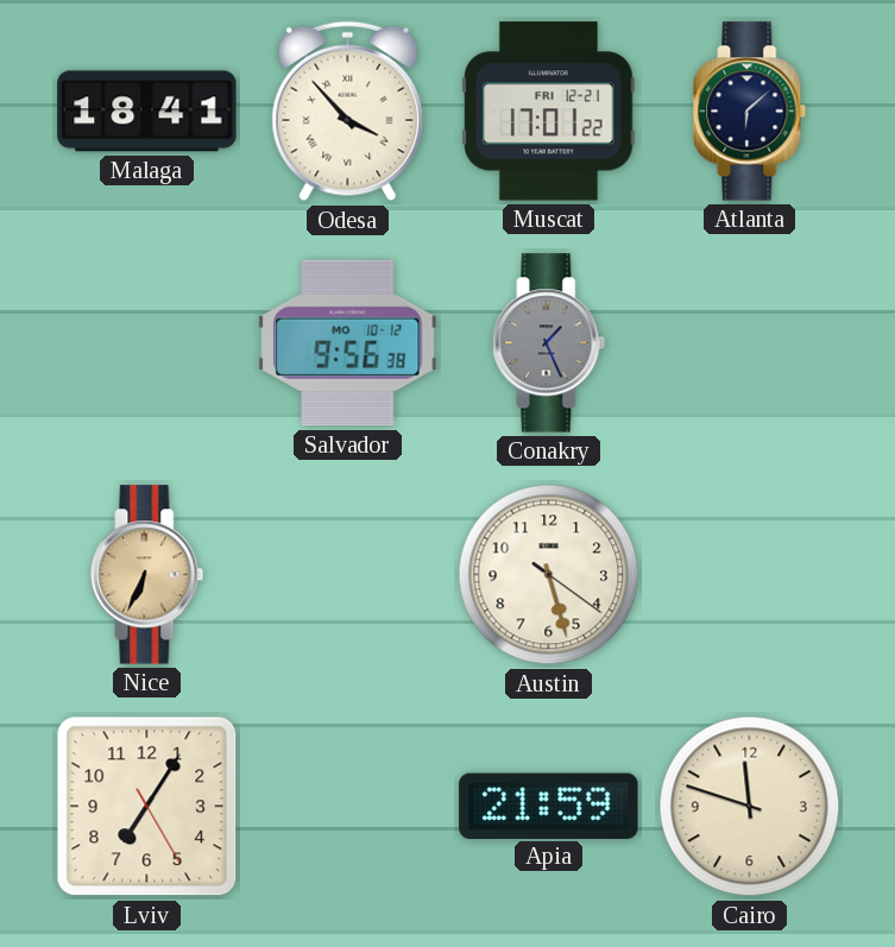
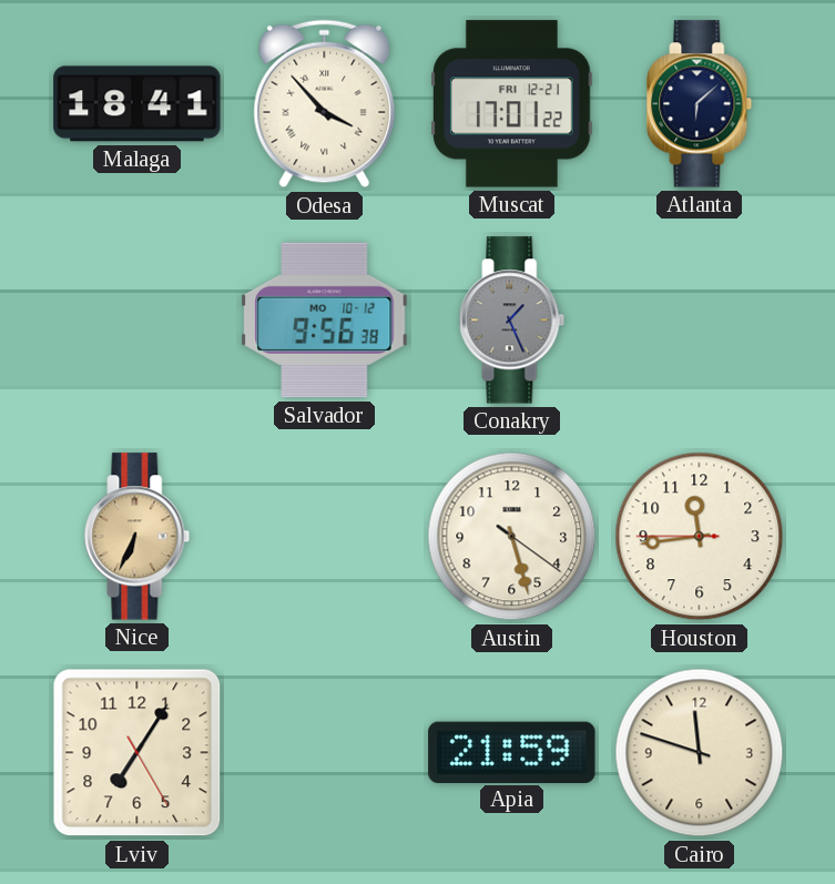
Houston: none -> 11:43 (700, 537)
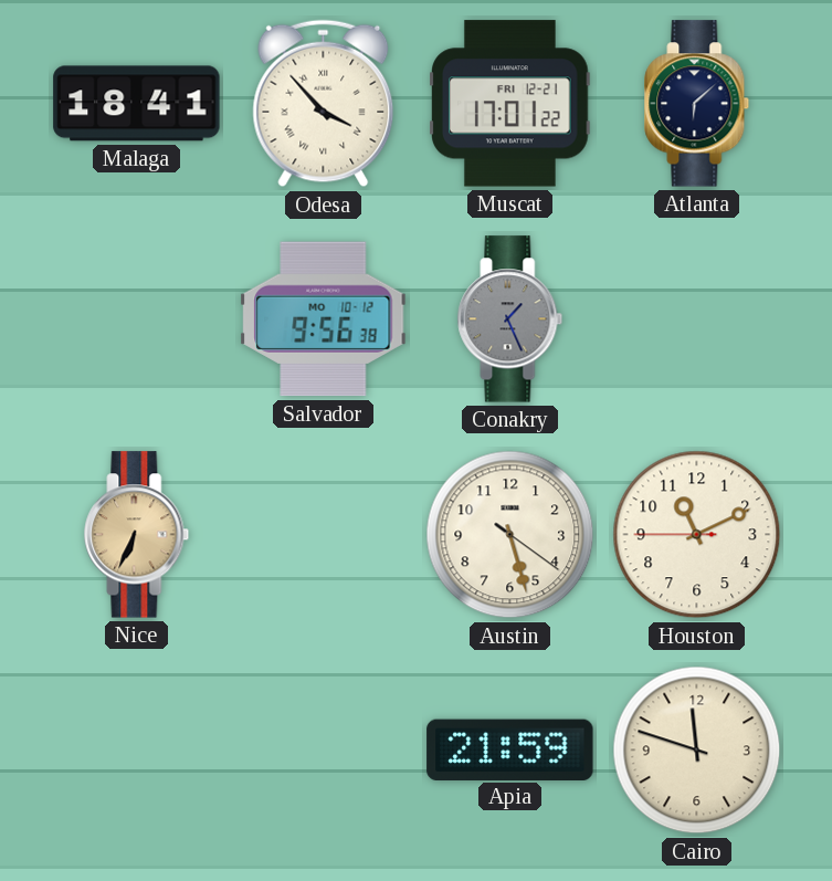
Houston: 11:43 -> 11:10 (697, 535)
Lviv: 7:05 -> none (138, 753)
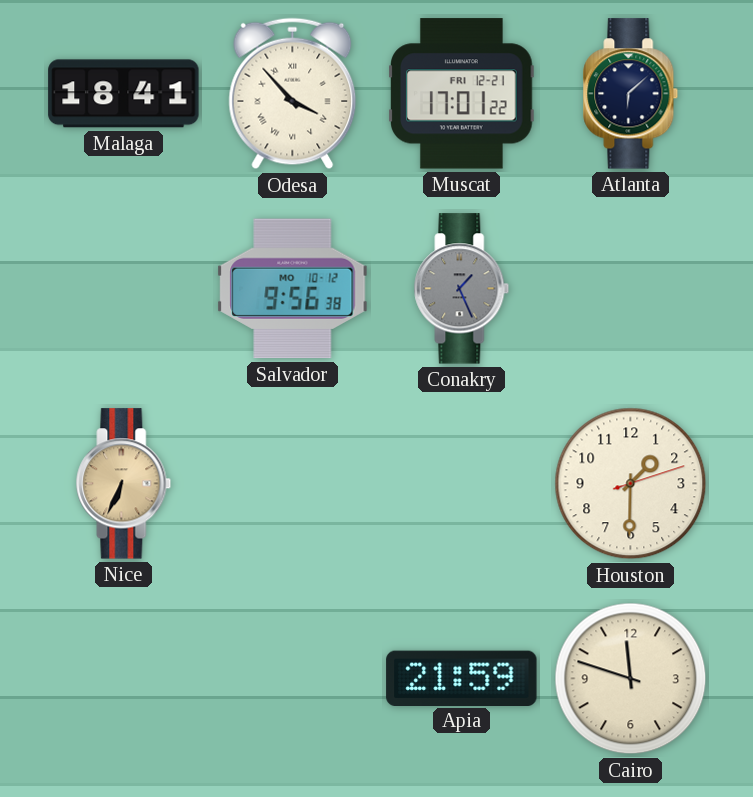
Austin: 5:27 -> none (510, 535)
Houston: 11:10 -> 1:30 (631, 484)
